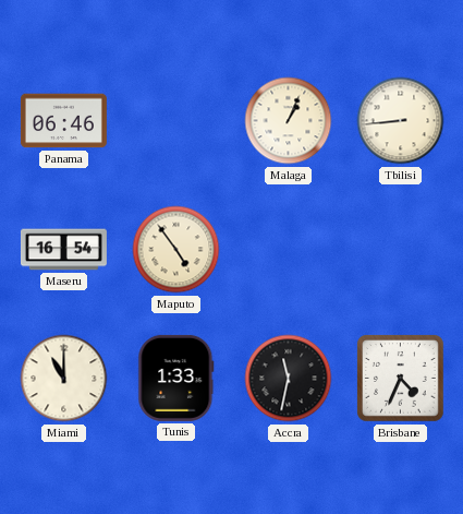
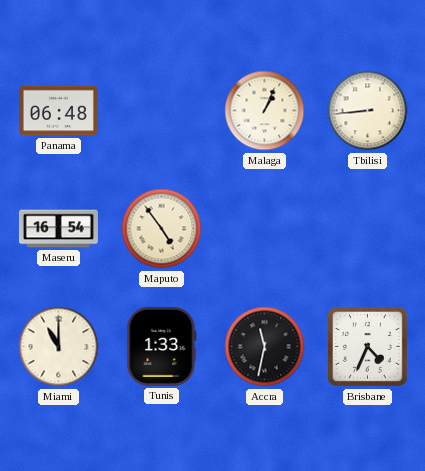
Panama: 06:46 -> 06:48 (58, 111)
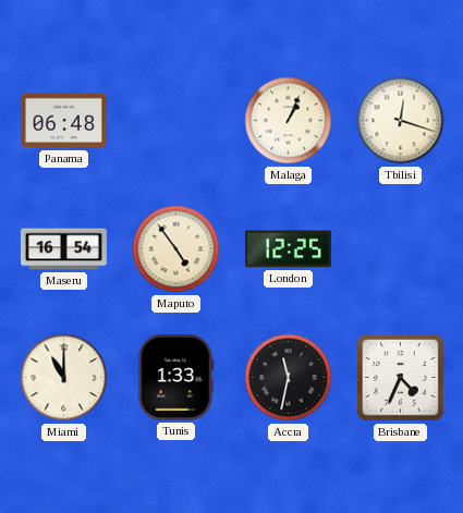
Tbilisi: 8:44 -> 12:18 (401, 121)
London: none -> 12:25 (288, 249)
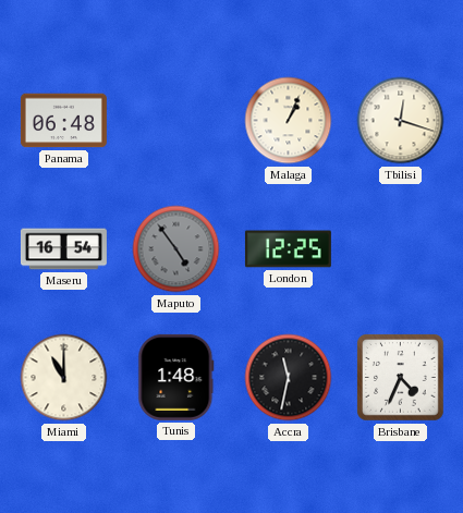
Maputo dial: cream -> grey (176, 249)
Tunis: 1:33 -> 1:48 (176, 377)
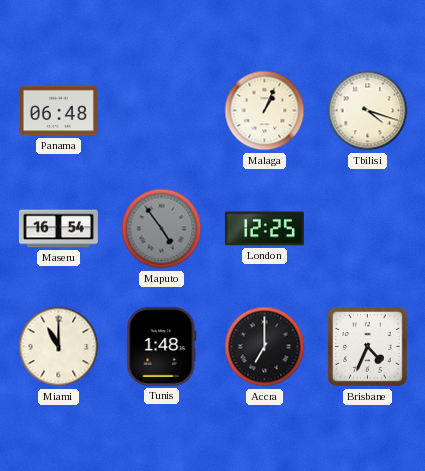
Tbilisi: 12:18 -> 4:18 (368, 111)
Accra: 11:32 -> 7:00 (265, 347)
